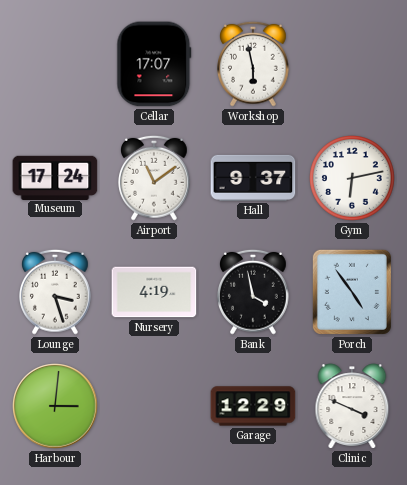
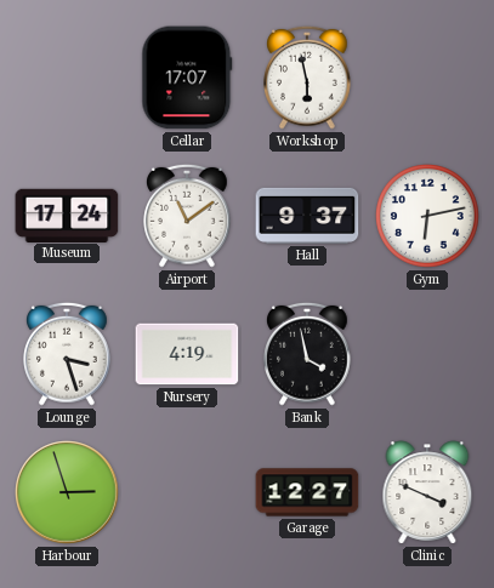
Porch: 4:54 -> none (352, 292)
Harbour: 3:01 -> 2:57 (67, 492)
Garage: 12:29 -> 12:27 (307, 492)
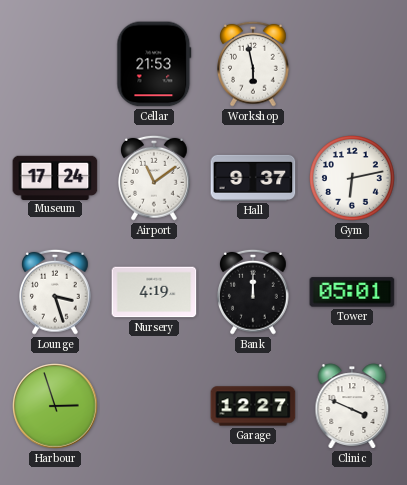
Cellar: 17:07 -> 21:53 (154, 64)
Bank: 3:58 -> 12:00 (254, 292)
Tower: none -> 05:01 (352, 292)
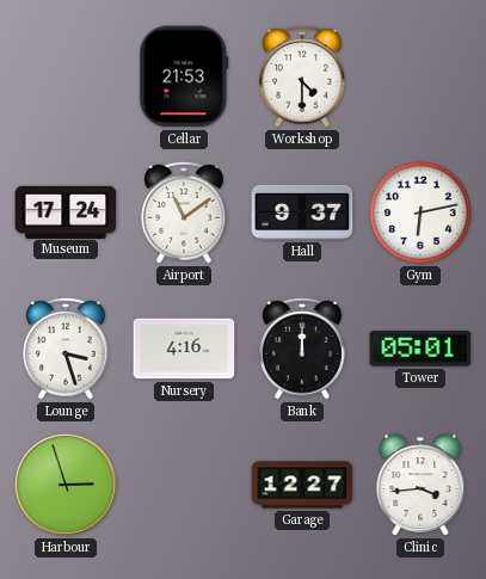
Workshop: 5:58 -> 4:30 (303, 76)
Nursery: 4:19 -> 4:16 (184, 349)
Clinic: 3:49 -> 3:44 (420, 485)
